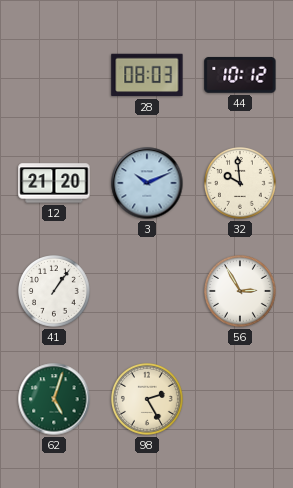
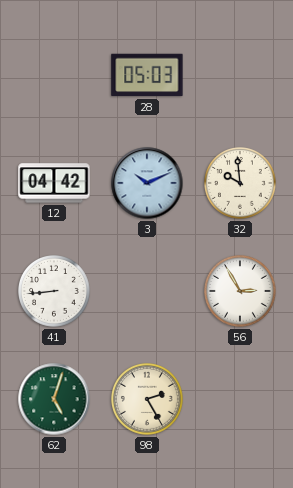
28: 08:03 -> 05:03 (147, 75)
44: 10:12 -> none (240, 75)
12: 21:20 -> 04:42 (54, 183)
41: 1:06 -> 8:44 (55, 292)
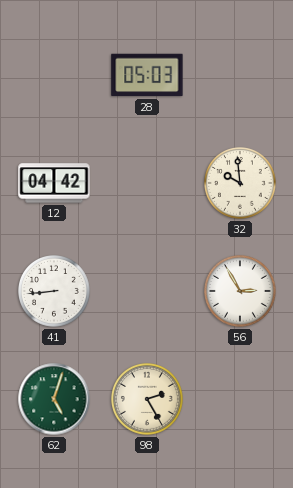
3: 10:11 -> none (147, 183)
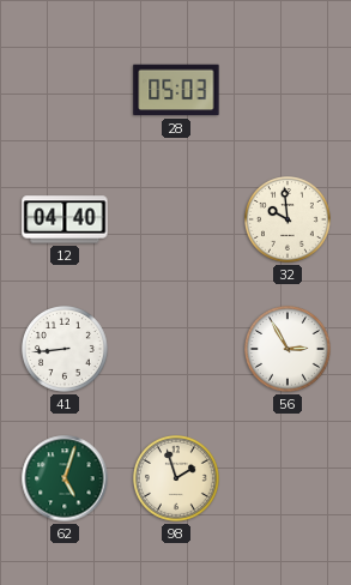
12: 04:42 -> 04:40 (65, 219)
98: 2:25 -> 1:57 (177, 480)
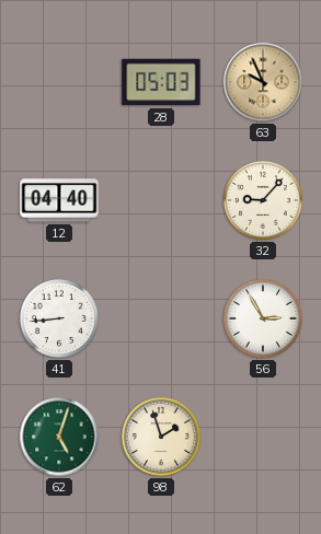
63: none -> 9:56 (263, 82)
32: 9:59 -> 9:07 (264, 201)
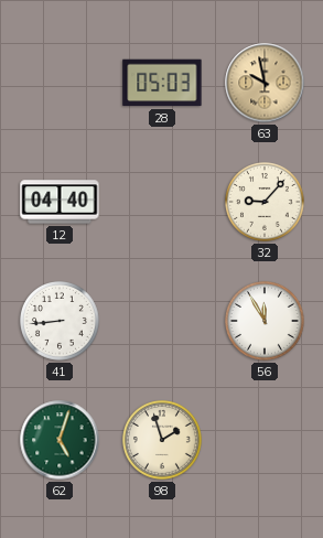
63: 9:56 -> 9:58 (265, 83)
56: 2:55 -> 11:55 (266, 322)
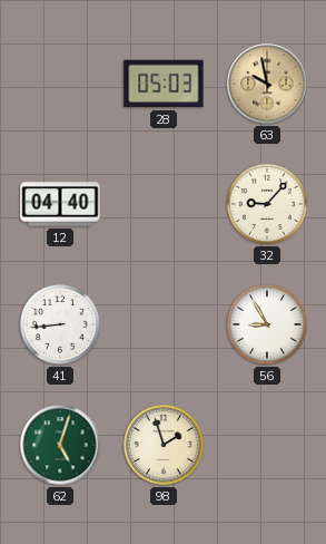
56: 11:55 -> 8:55 (268, 326)
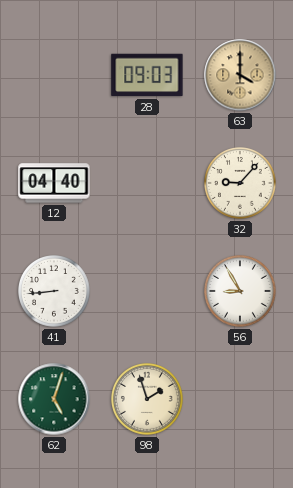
28: 05:03 -> 09:03 (147, 75)
63: 9:58 -> 4:00 (240, 75)
